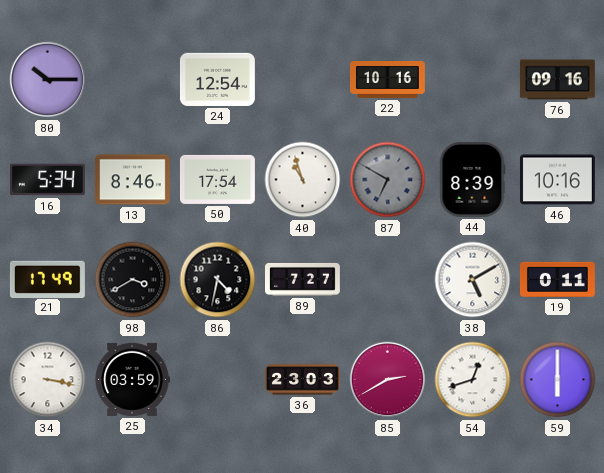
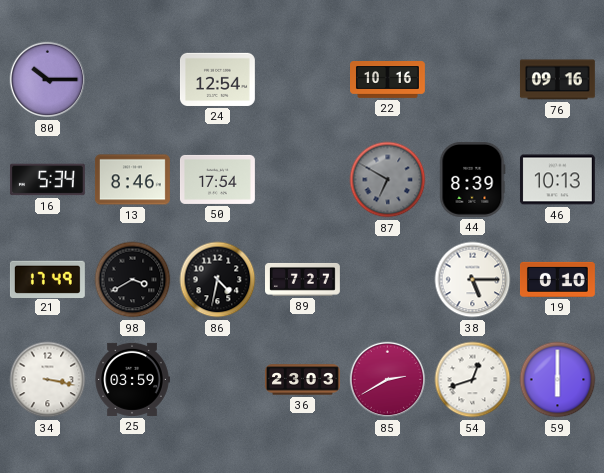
40: 10:57 -> none (303, 180)
46: 10:16 -> 10:13 (557, 180)
38: 5:10 -> 5:15 (473, 280)
19: 0:11 -> 0:10 (557, 279)
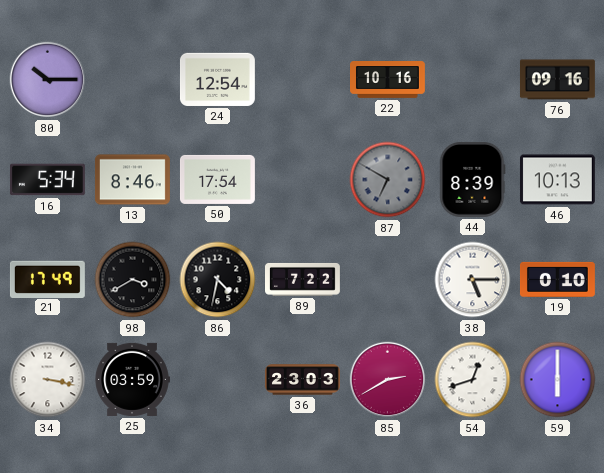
89: 7:27 -> 7:22 (303, 279)
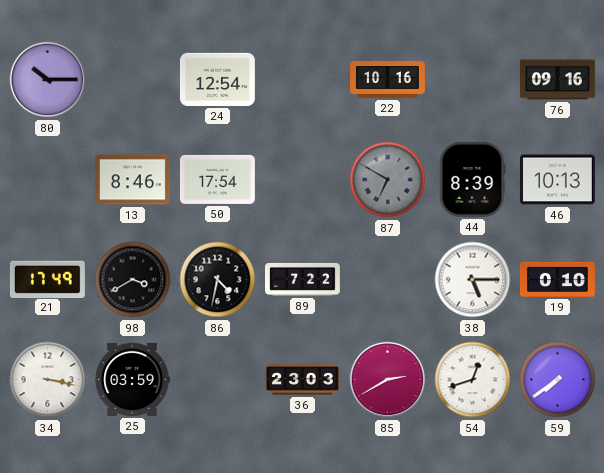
16: 5:34 -> none (47, 180)
59: 6:00 -> 7:39 (558, 380)
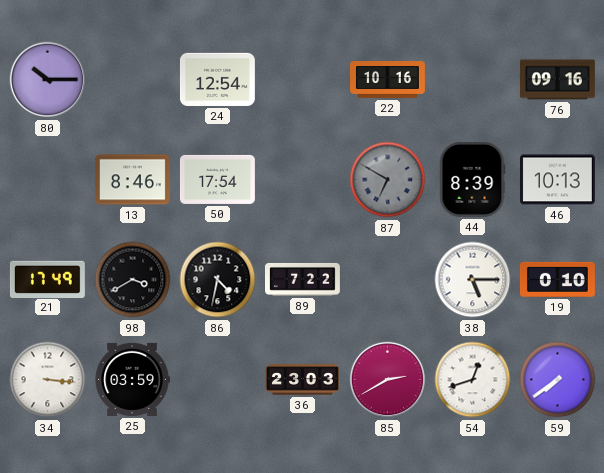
34: 3:17 -> 3:16 (48, 380)
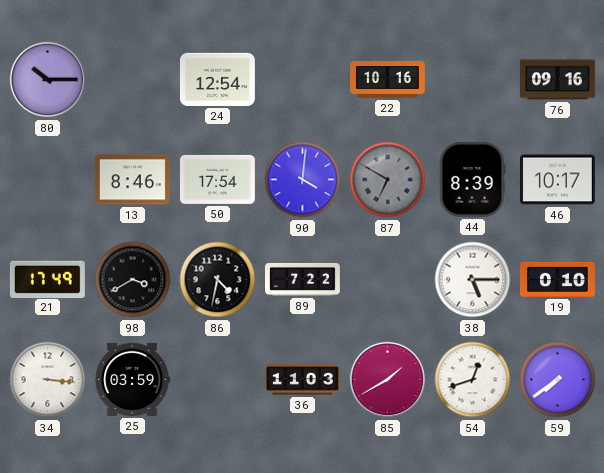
90: none -> 4:01 (303, 180)
46: 10:13 -> 10:17 (557, 180)
36: 23:03 -> 11:03 (303, 380)
85: 2:40 -> 1:40 (388, 380)
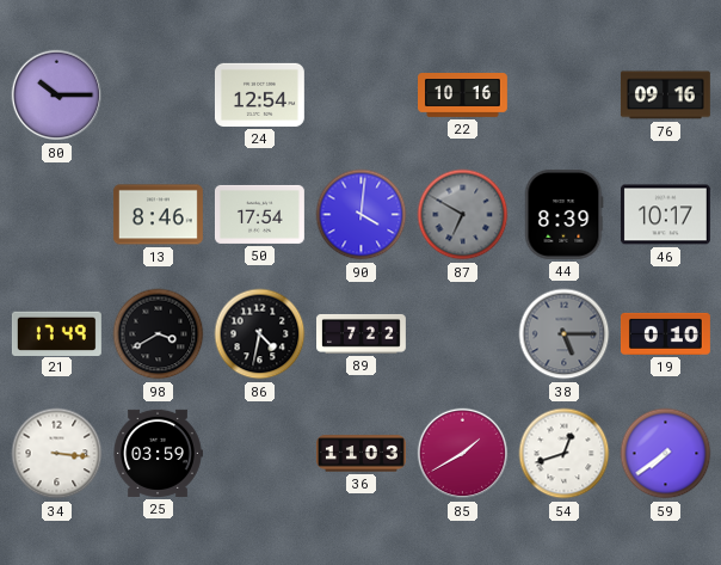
38 dial: white -> grey (565, 334)
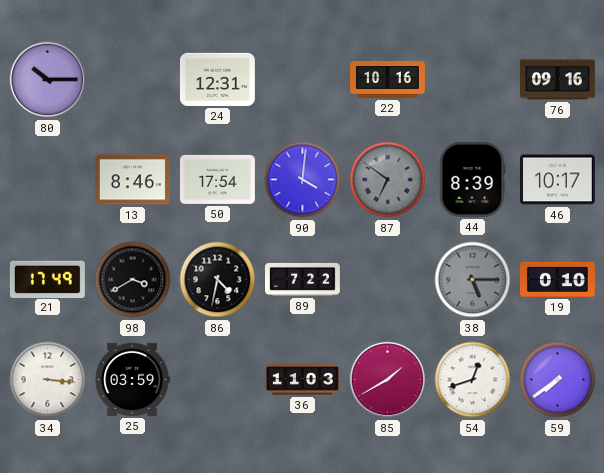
24: 12:54 -> 12:31 (217, 79)
87: 6:50 -> 6:51 (388, 180)
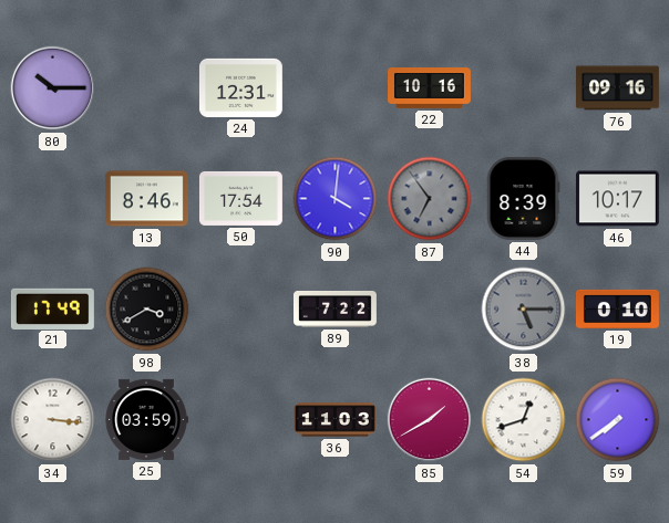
87: 6:51 -> 6:54 (430, 199)
86: 4:32 -> none (218, 280)
